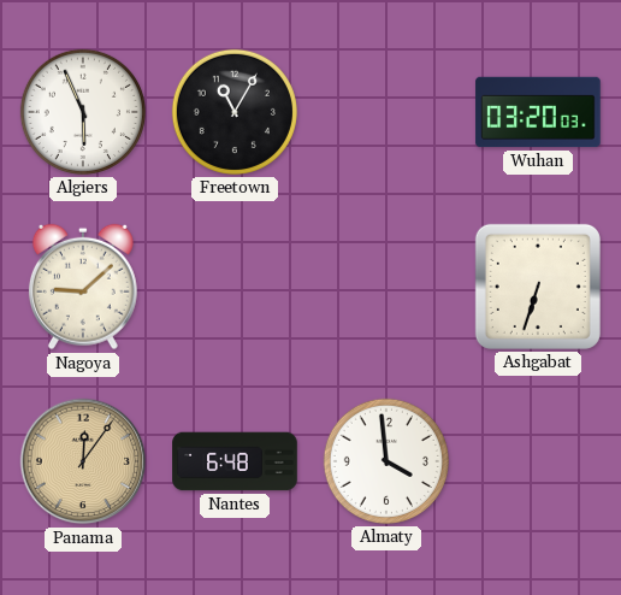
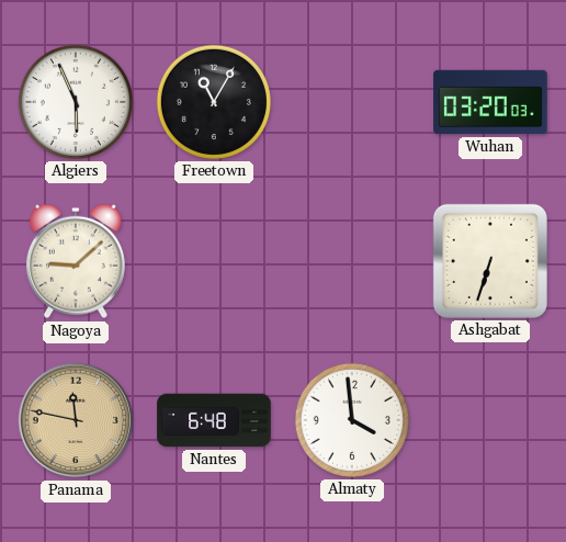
Panama: 12:06 -> 11:47 (76, 420)
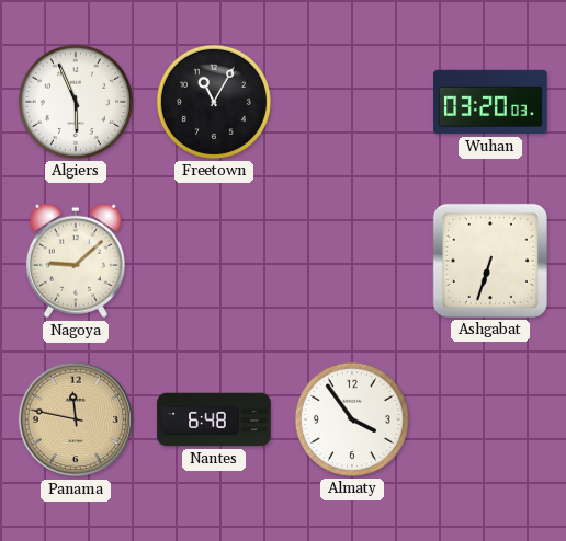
Almaty: 3:59 -> 3:54 (352, 419)
